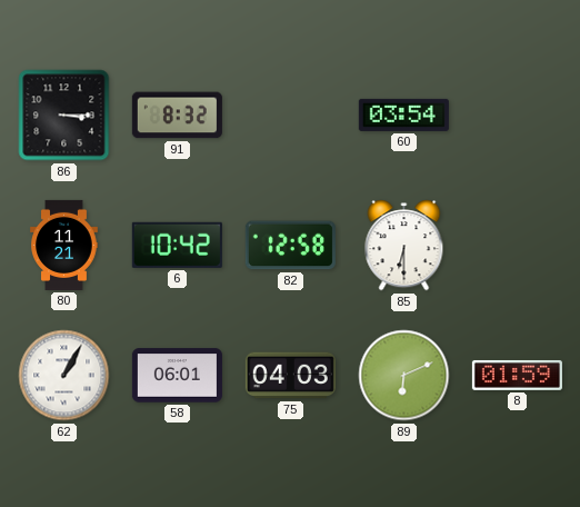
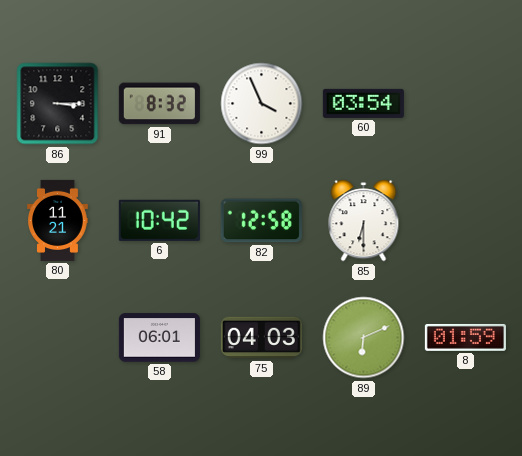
99: none -> 3:56 (262, 104)
62: 1:05 -> none (64, 376)
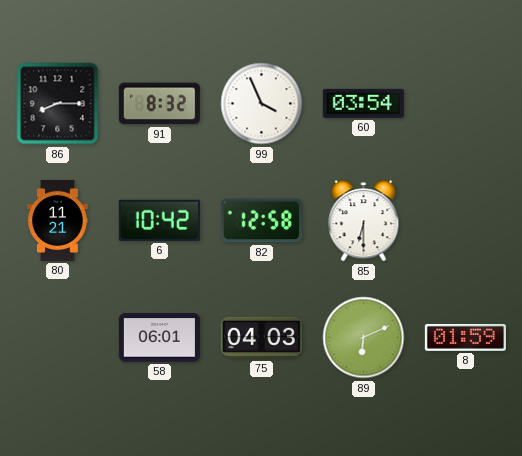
86: 3:15 -> 8:15 (58, 104)
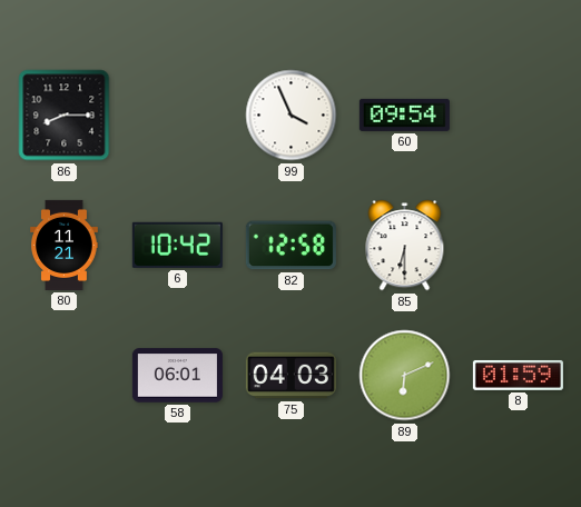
91: 8:32 -> none (159, 104)
60: 03:54 -> 09:54 (404, 115)
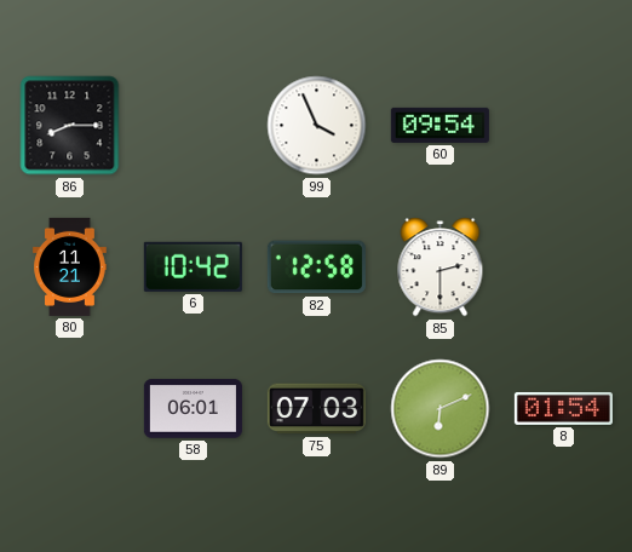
85: 6:30 -> 2:30 (441, 268)
75: 04:03 -> 07:03 (316, 409)
8: 01:59 -> 01:54 (563, 408)
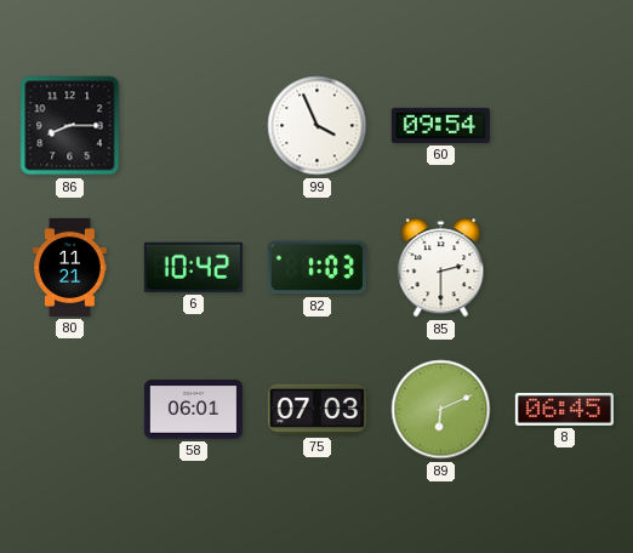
82: 12:58 -> 1:03 (316, 268)
8: 01:54 -> 06:45 (564, 409)
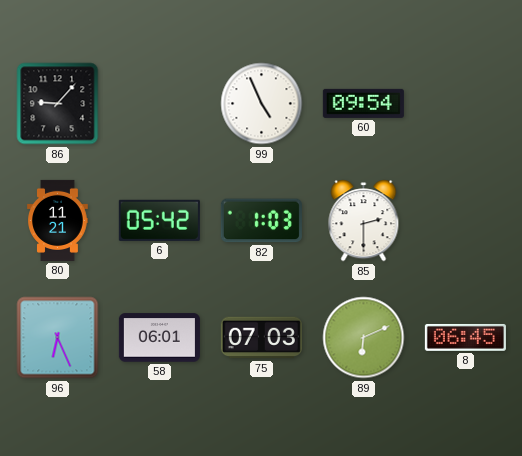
86: 8:15 -> 9:07 (58, 104)
99: 3:56 -> 4:56 (262, 104)
6: 10:42 -> 05:42 (159, 220)
96: none -> 6:26 (58, 338)
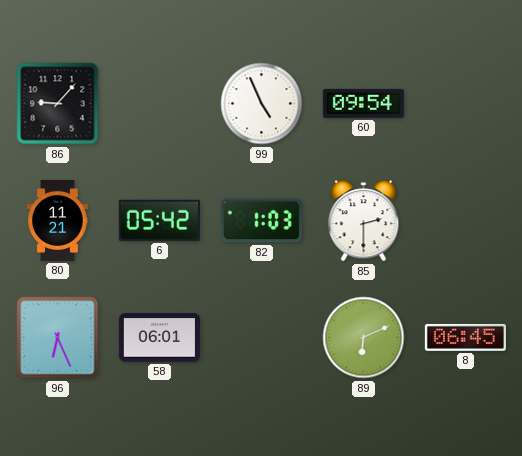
75: 07:03 -> none (261, 338)
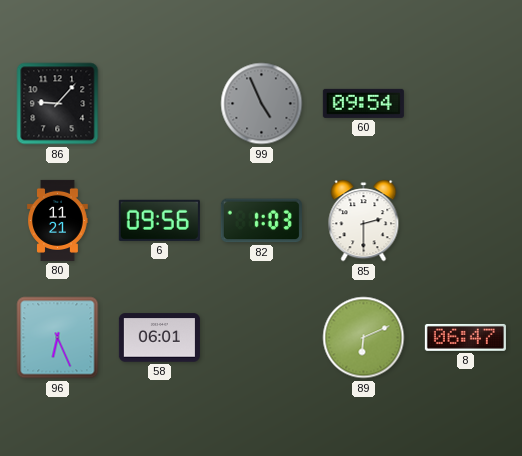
99 dial: white -> grey (262, 104)
6: 05:42 -> 09:56 (159, 220)
8: 06:45 -> 06:47 (465, 337)
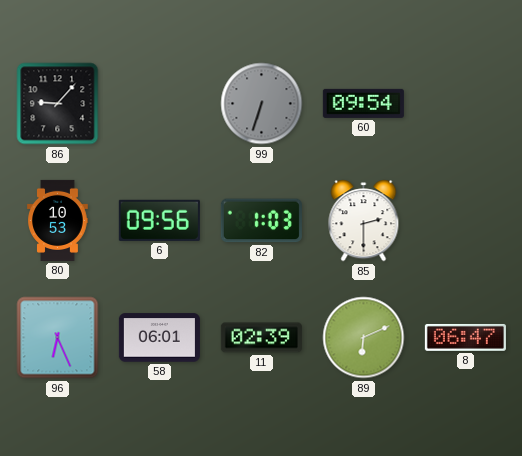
99: 4:56 -> 6:33 (262, 104)
80: 11:21 -> 10:53 (58, 220)
11: none -> 02:39 (261, 338)
